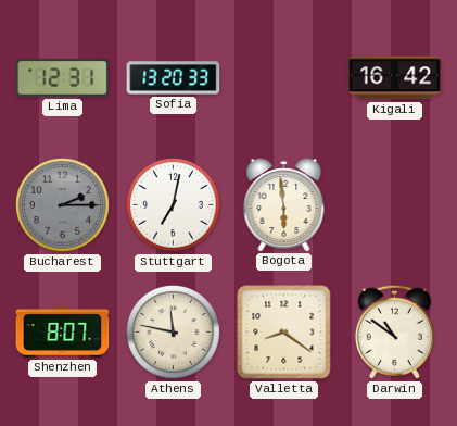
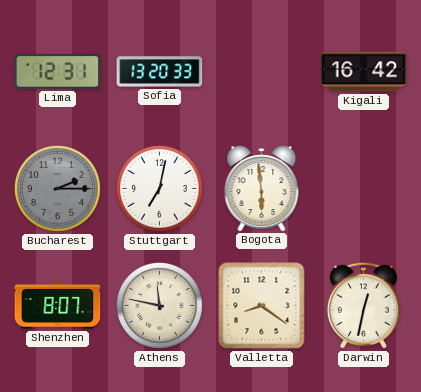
Darwin: 10:51 -> 12:32 (363, 305)
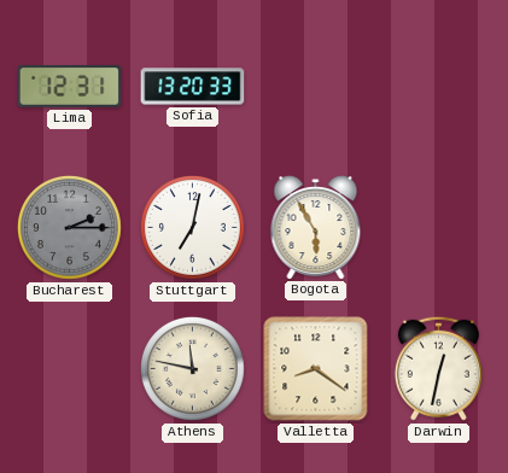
Kigali: 16:42 -> none (364, 72)
Bogota: 5:59 -> 5:55 (316, 228)
Shenzhen: 8:07 -> none (58, 306)
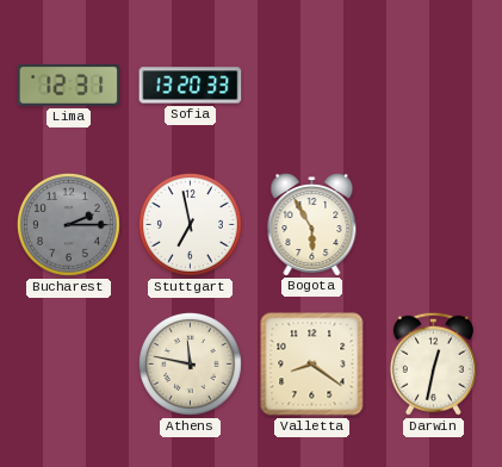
Stuttgart: 7:02 -> 6:58 (191, 225)
